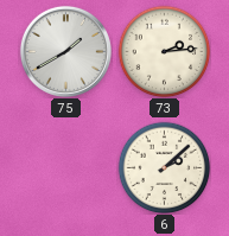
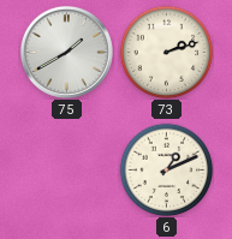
73: 2:14 -> 2:12 (166, 52)
6: 2:08 -> 1:11 (166, 169)
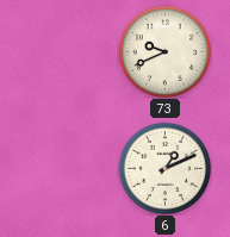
75: 1:40 -> none (66, 52)
73: 2:12 -> 9:41 (164, 51)
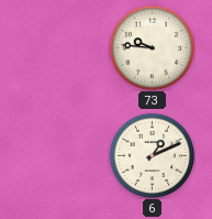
73: 9:41 -> 9:46 (152, 47)
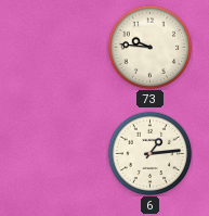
6: 1:11 -> 1:14 (149, 153)
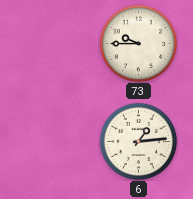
73: 9:46 -> 9:45 (138, 43)
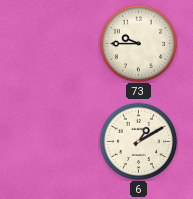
6: 1:14 -> 1:10 (138, 141)
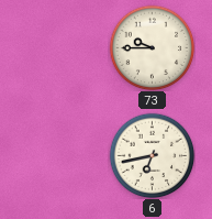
6: 1:10 -> 6:43 (152, 155)
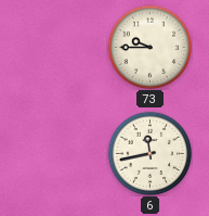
6: 6:43 -> 11:43 (149, 153)
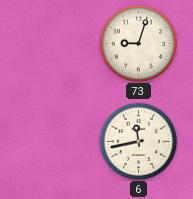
73: 9:45 -> 9:03 (138, 43)
